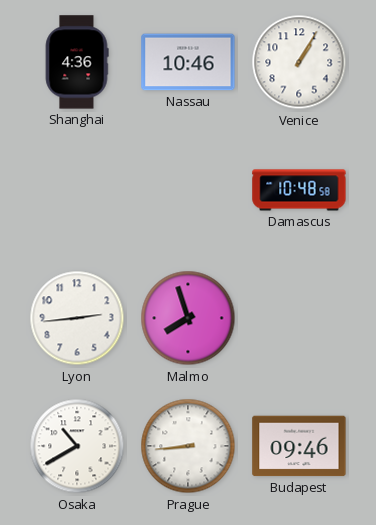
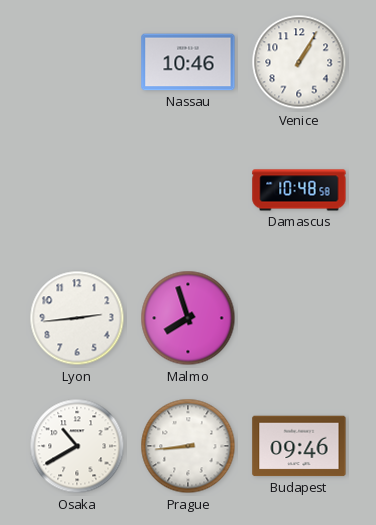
Shanghai: 4:36 -> none (77, 62)
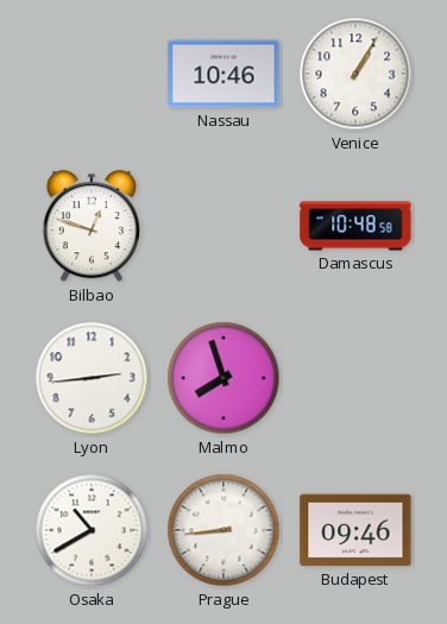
Bilbao: none -> 12:48 (92, 227)
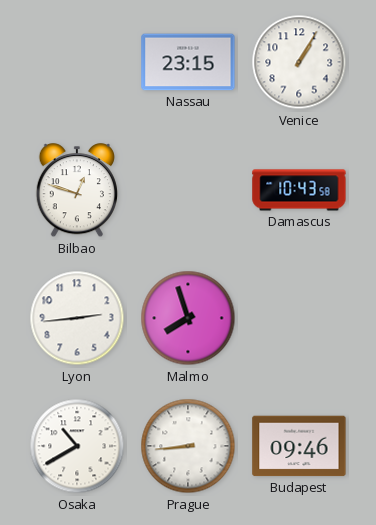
Nassau: 10:46 -> 23:15 (188, 62)
Damascus: 10:48 -> 10:43 (299, 190)
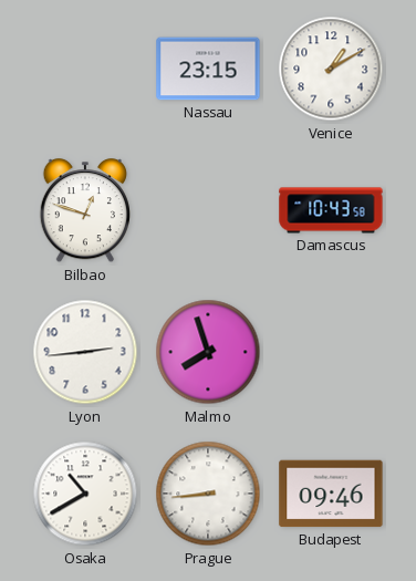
Venice: 1:05 -> 1:10 (331, 69)
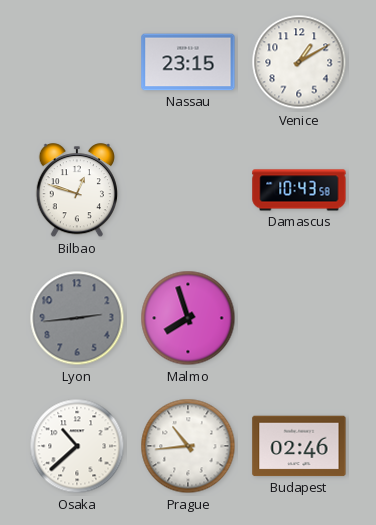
Lyon dial: white -> grey (77, 318)
Osaka: 10:40 -> 10:38 (77, 446)
Prague: 8:44 -> 10:44 (188, 446)
Budapest: 09:46 -> 02:46 (299, 446)
